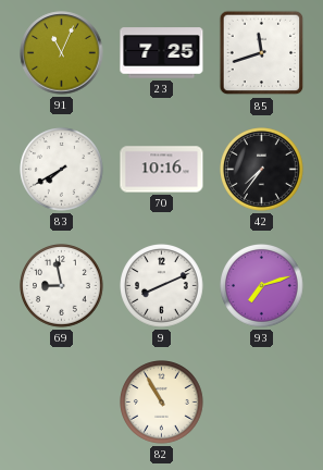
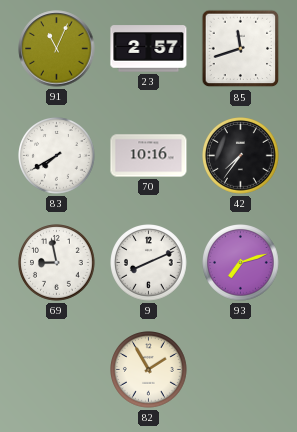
23: 7:25 -> 2:57 (149, 49)
82: 10:55 -> 1:55 (149, 370)
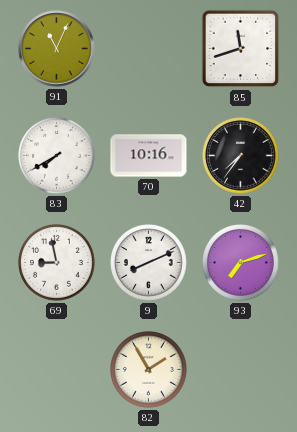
23: 2:57 -> none (149, 49)
